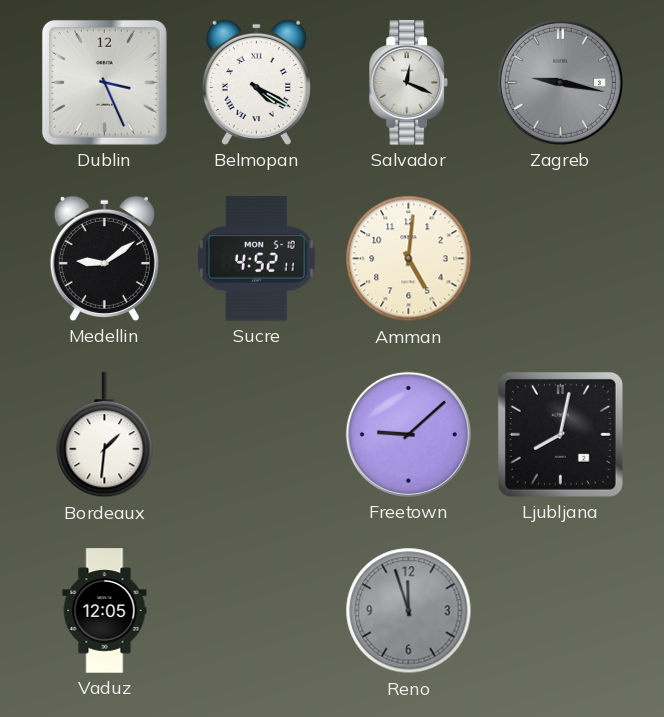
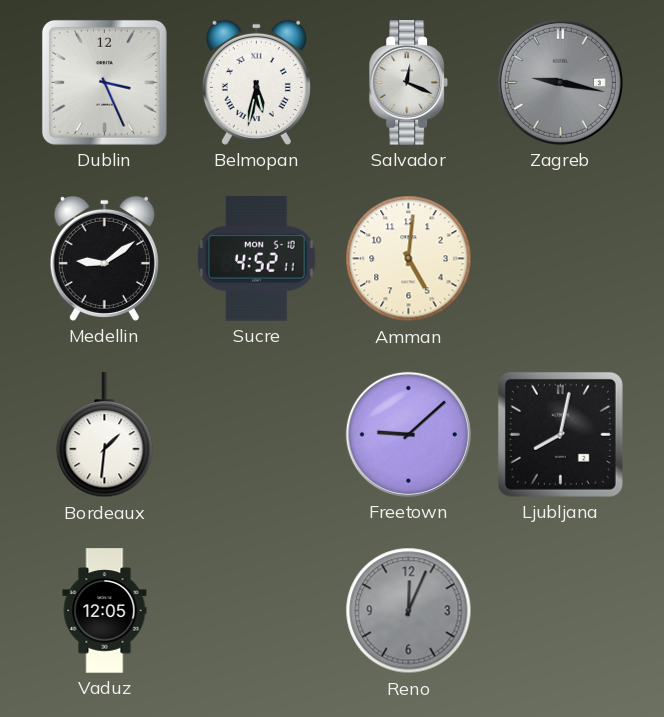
Belmopan: 4:20 -> 5:32 (256, 82)
Reno: 11:57 -> 12:04 (409, 611)
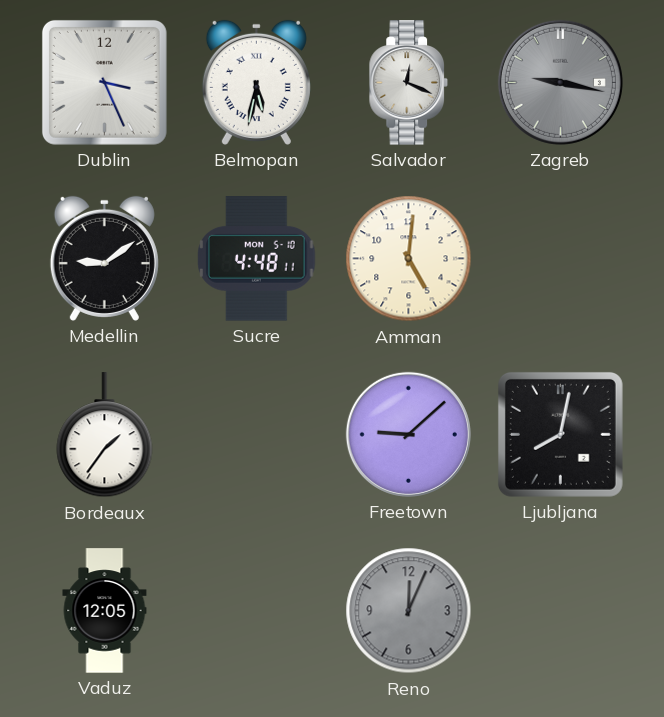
Sucre: 4:52 -> 4:48 (257, 259)
Bordeaux: 1:31 -> 1:36 (105, 435)
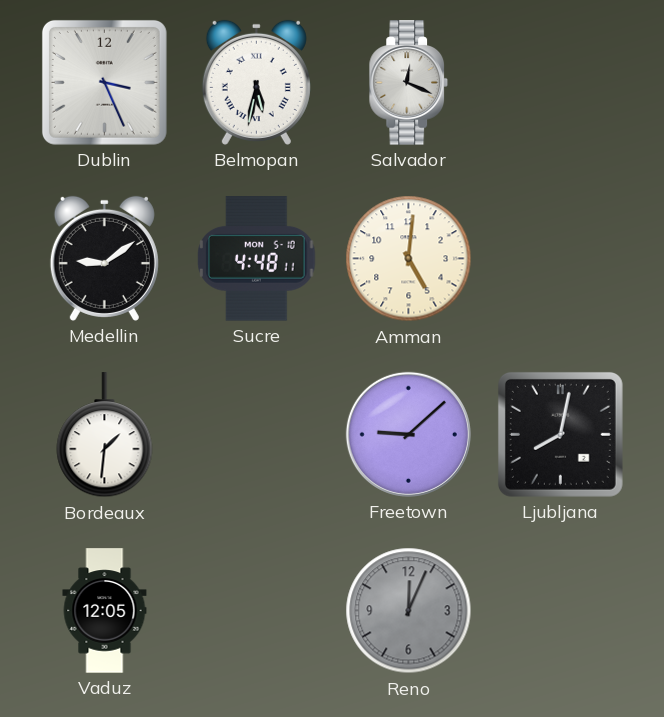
Zagreb: 9:17 -> none (560, 82)
Bordeaux: 1:36 -> 1:31 (105, 435)
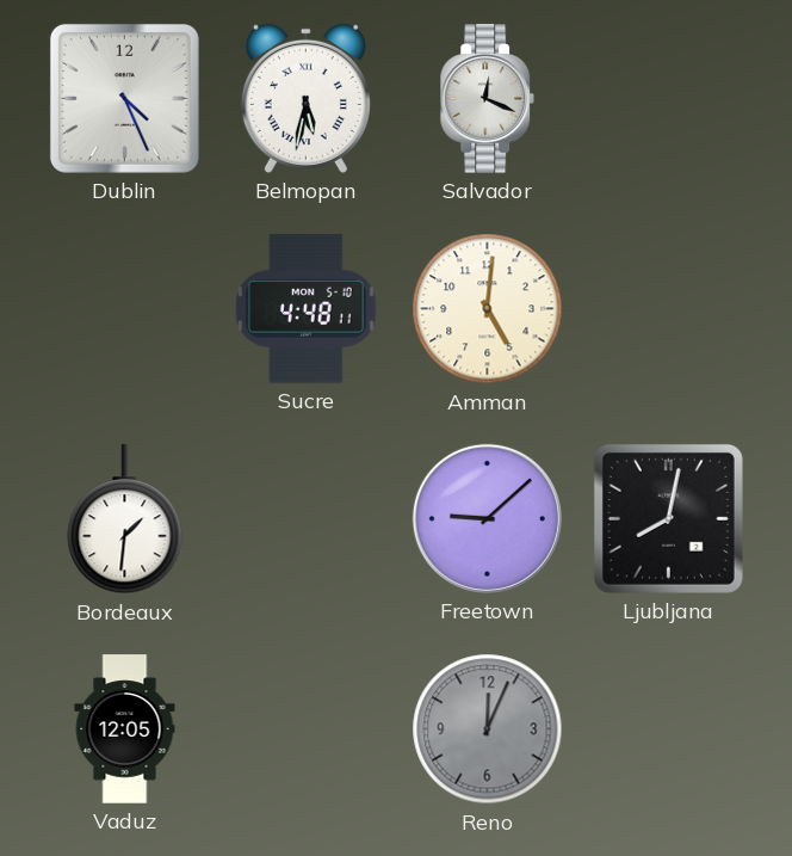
Dublin: 3:26 -> 4:26 (124, 98)
Medellin: 9:09 -> none (104, 258)
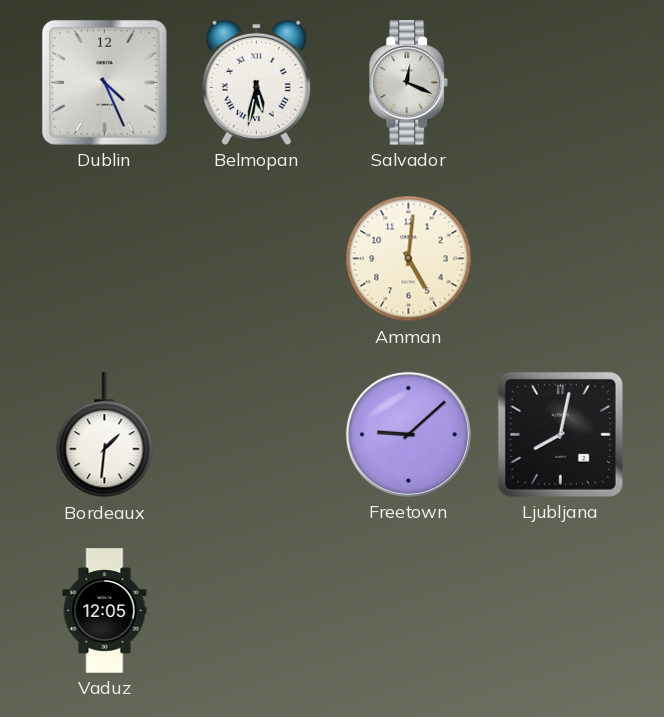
Sucre: 4:48 -> none (307, 309)
Reno: 12:04 -> none (488, 729)
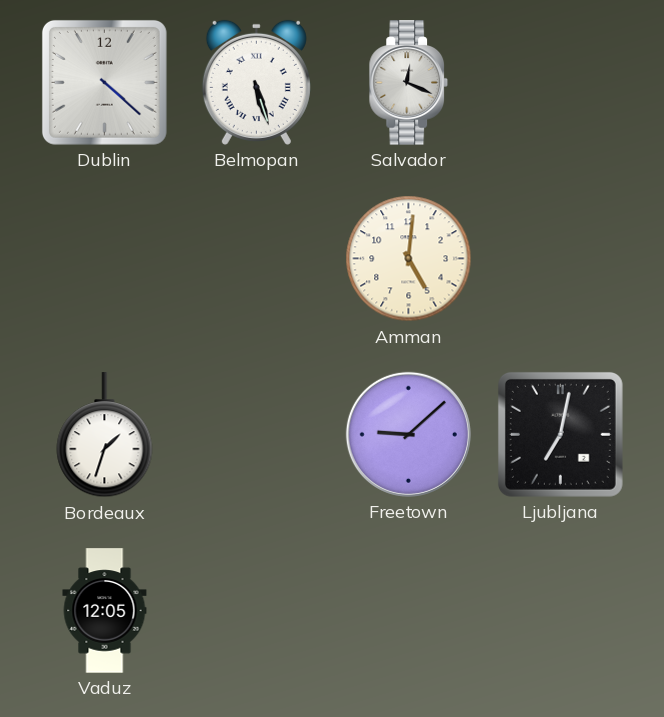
Dublin: 4:26 -> 4:22 (104, 82)
Belmopan: 5:32 -> 5:27 (256, 82)
Bordeaux: 1:31 -> 1:33 (105, 435)
Ljubljana: 8:02 -> 7:02 (560, 434)
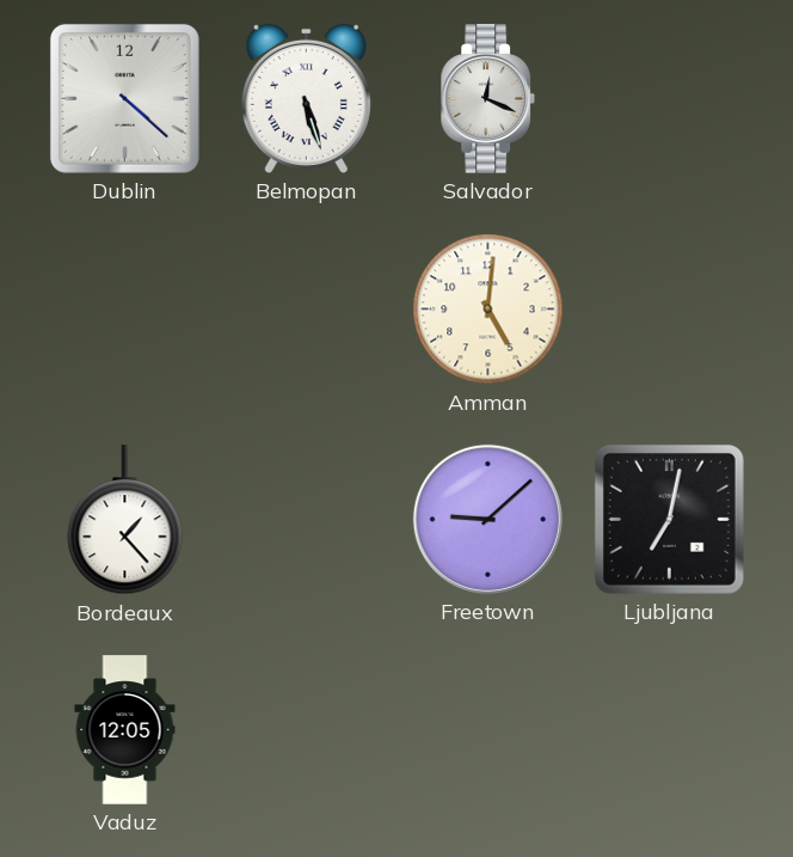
Bordeaux: 1:33 -> 1:23 (125, 520)
